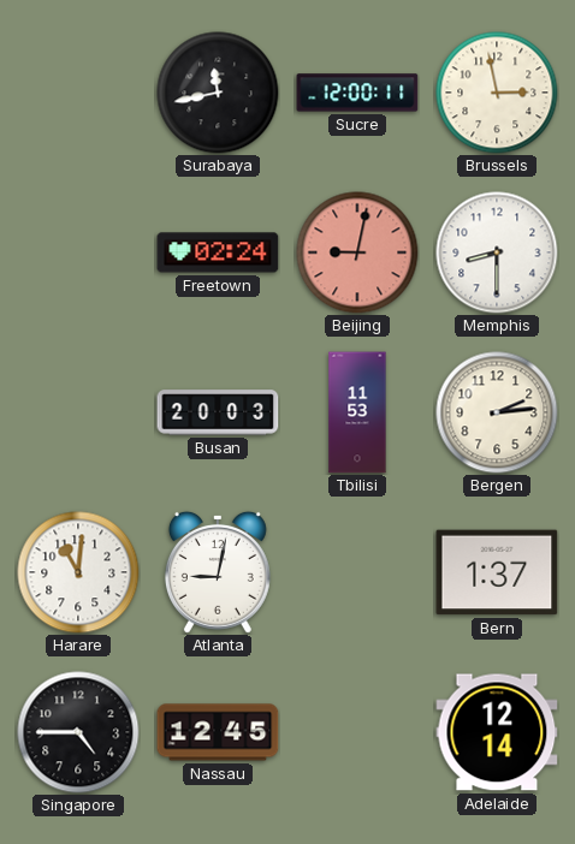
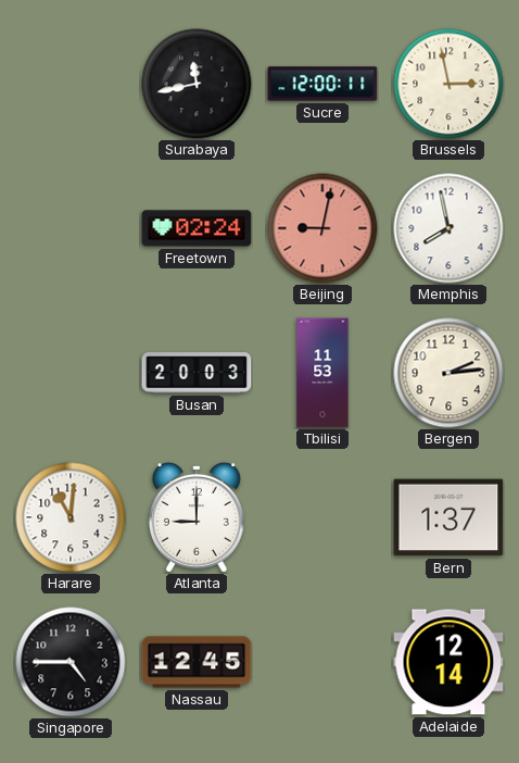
Memphis: 8:30 -> 7:58 (448, 228)
Atlanta: 9:02 -> 9:00 (197, 517)
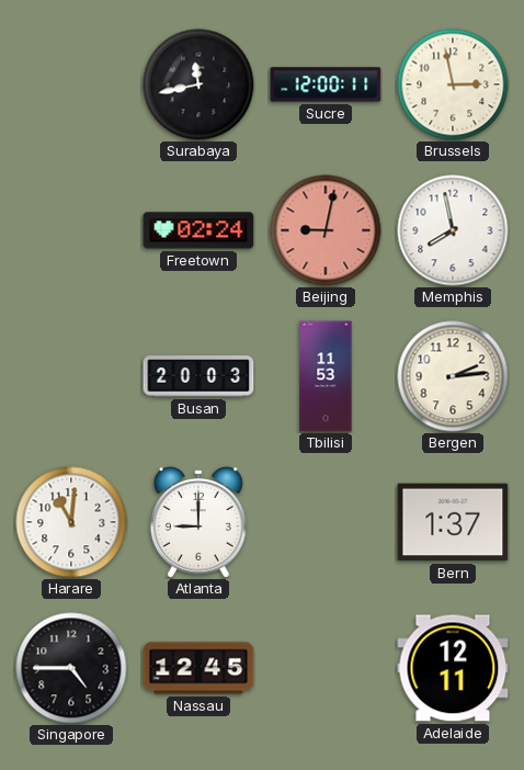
Adelaide: 12:14 -> 12:11 (453, 668)
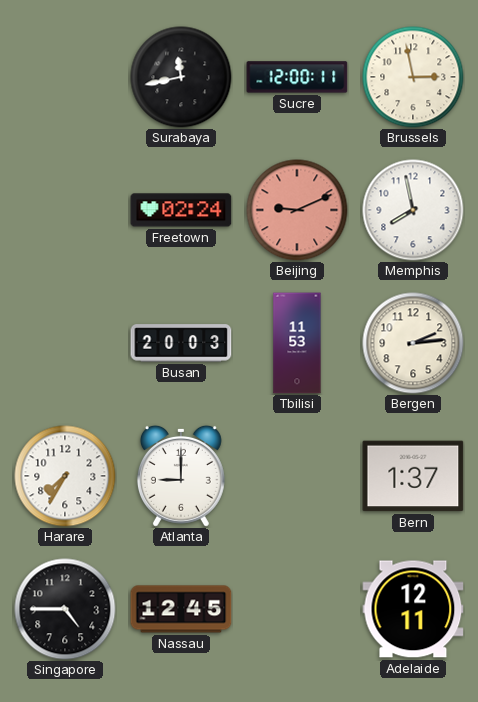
Beijing: 9:02 -> 9:11 (297, 210)
Harare: 11:01 -> 7:35 (65, 476)
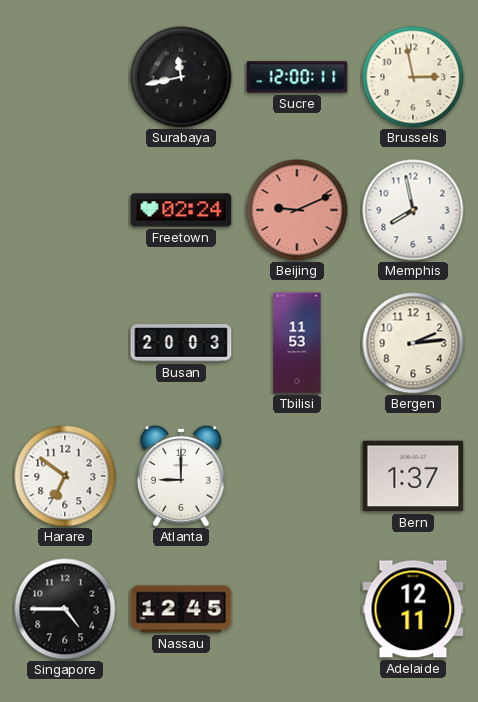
Harare: 7:35 -> 6:51 (65, 476)
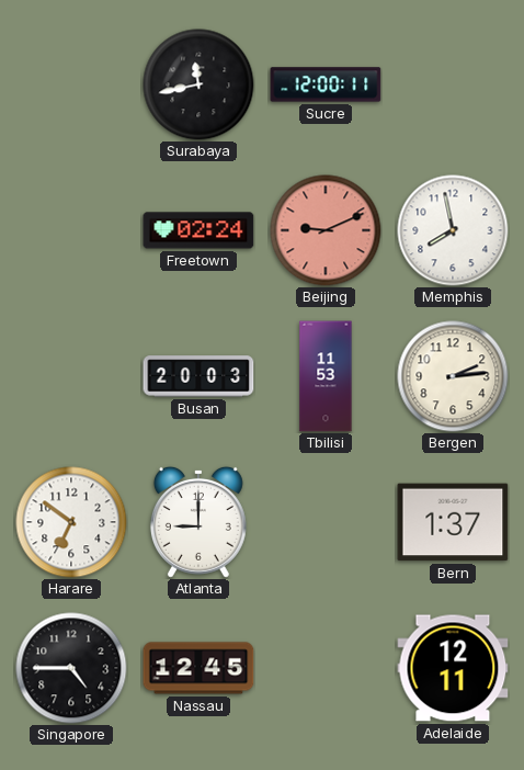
Brussels: 2:58 -> none (413, 77)
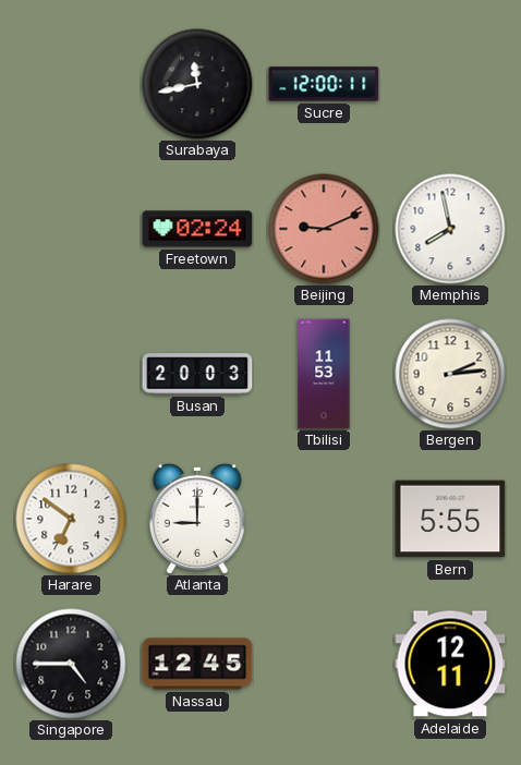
Bern: 1:37 -> 5:55 (450, 519)
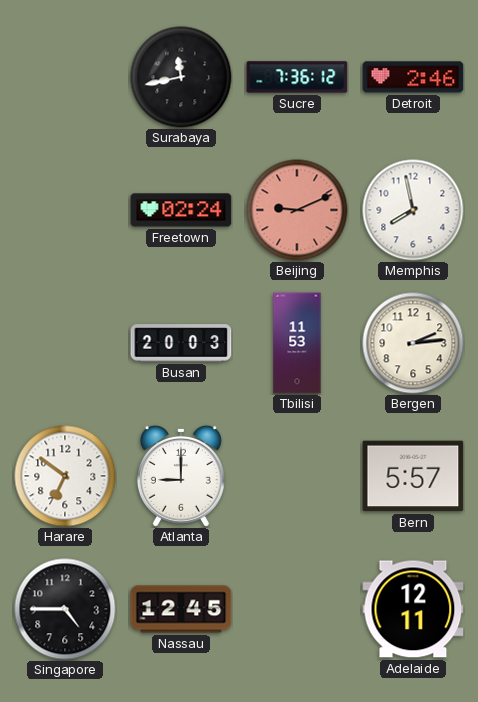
Sucre: 12:00 -> 7:36 (297, 77)
Detroit: none -> 2:46 (413, 77)
Bern: 5:55 -> 5:57 (413, 476)
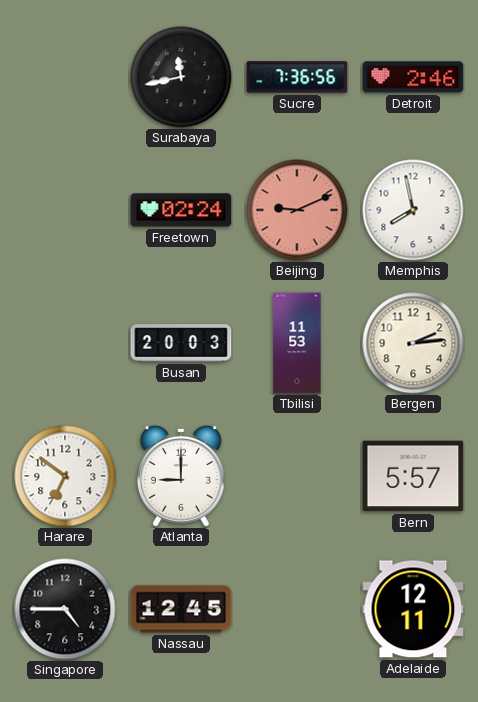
Sucre: 7:36:12 -> 7:36:56 (297, 77)
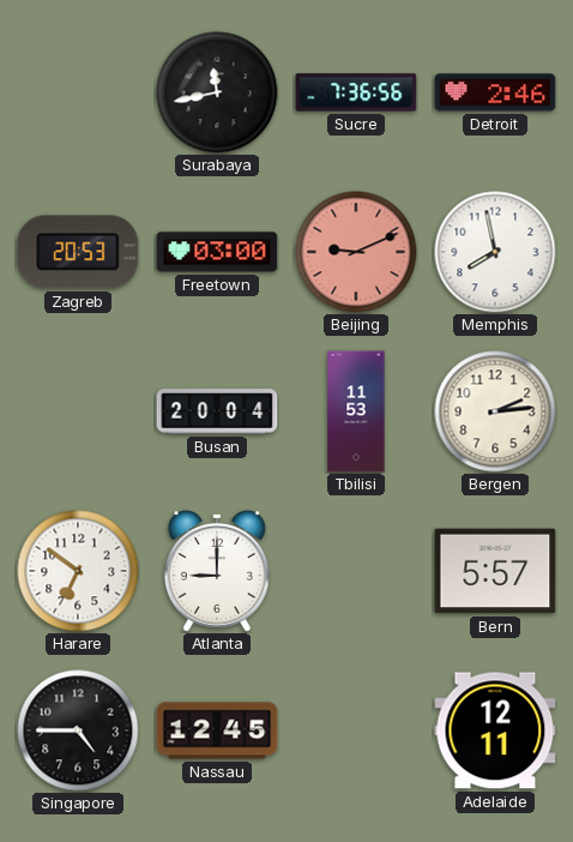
Zagreb: none -> 20:53 (78, 252)
Freetown: 02:24 -> 03:00 (217, 252)
Busan: 20:03 -> 20:04 (217, 411)
